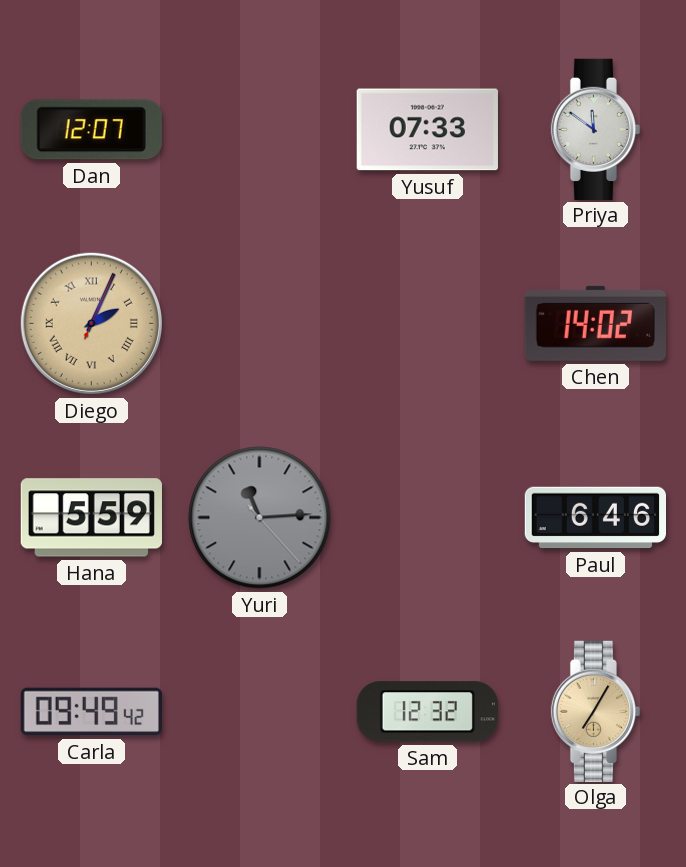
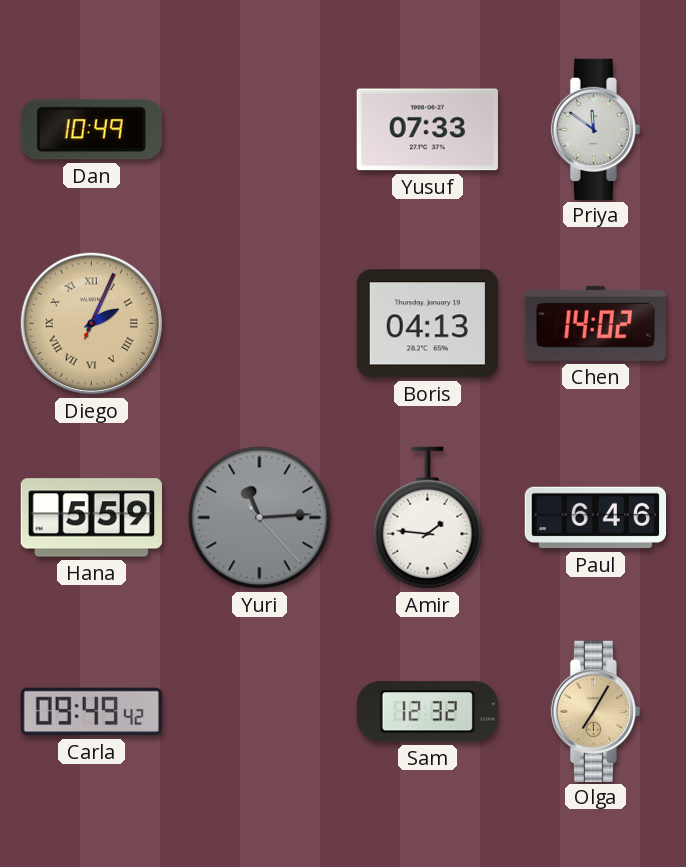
Dan: 12:07 -> 10:49 (91, 130)
Boris: none -> 04:13 (427, 324)
Amir: none -> 1:46 (428, 518)
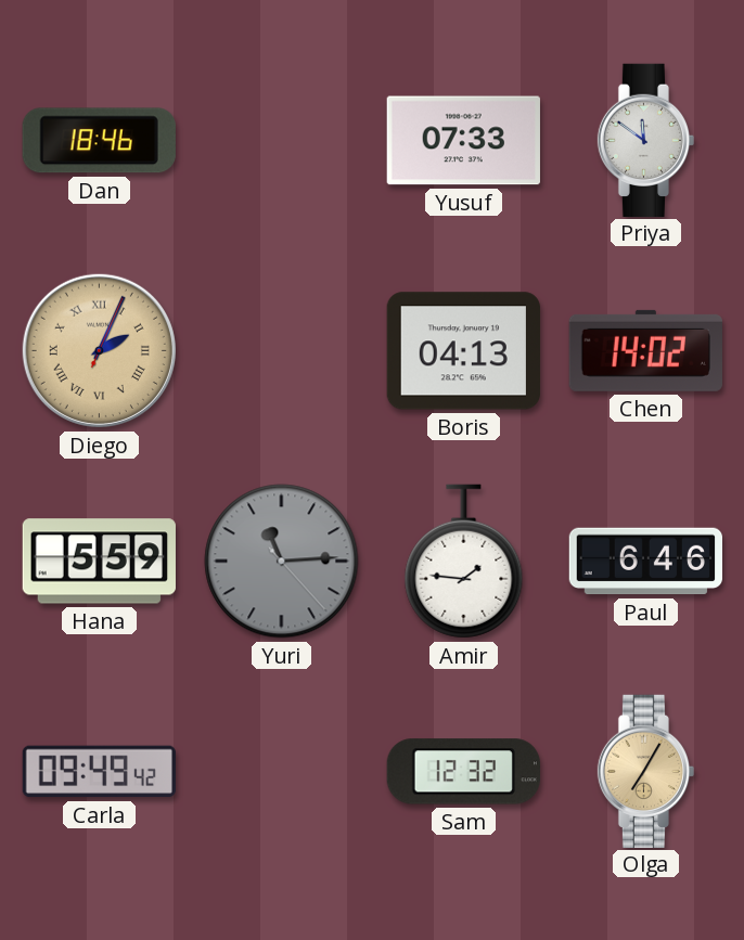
Dan: 10:49 -> 18:46 (99, 141)
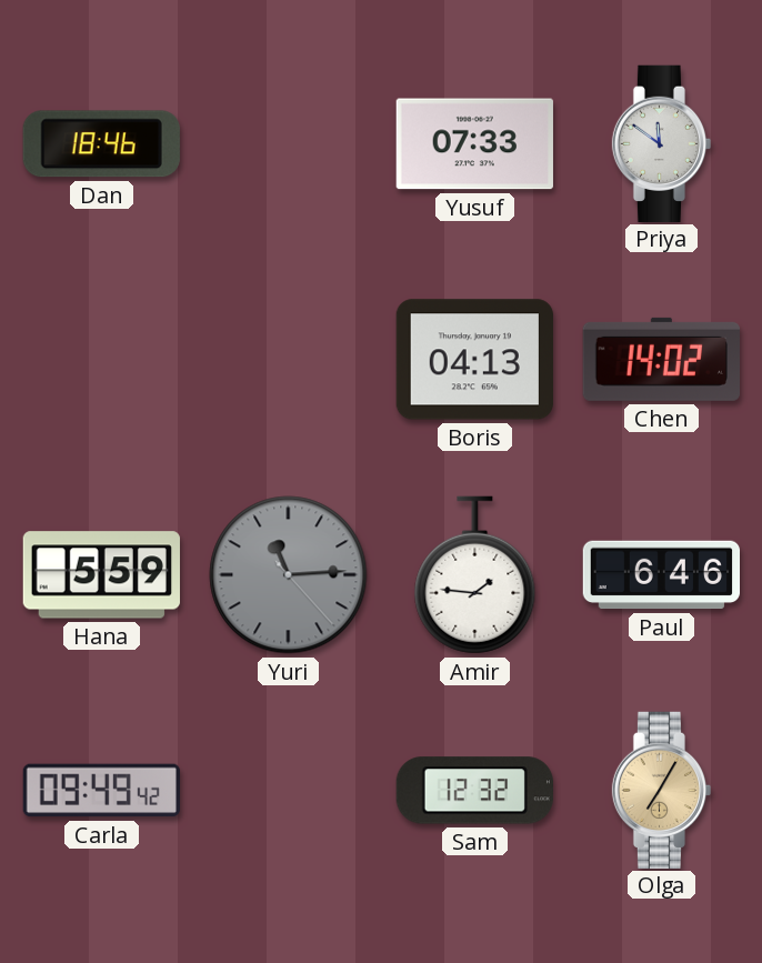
Diego: 2:04 -> none (99, 350)
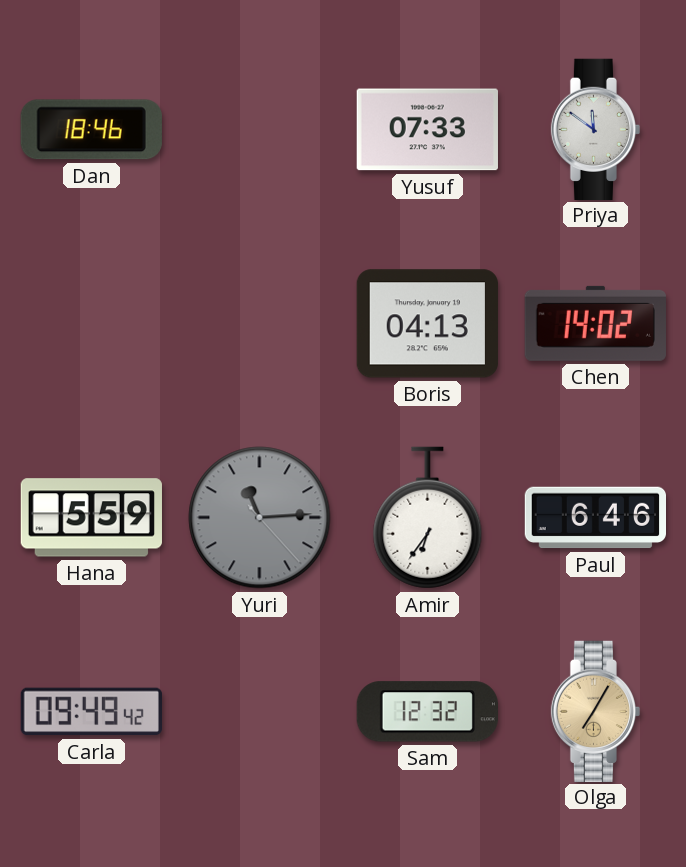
Amir: 1:46 -> 6:36 (428, 518)
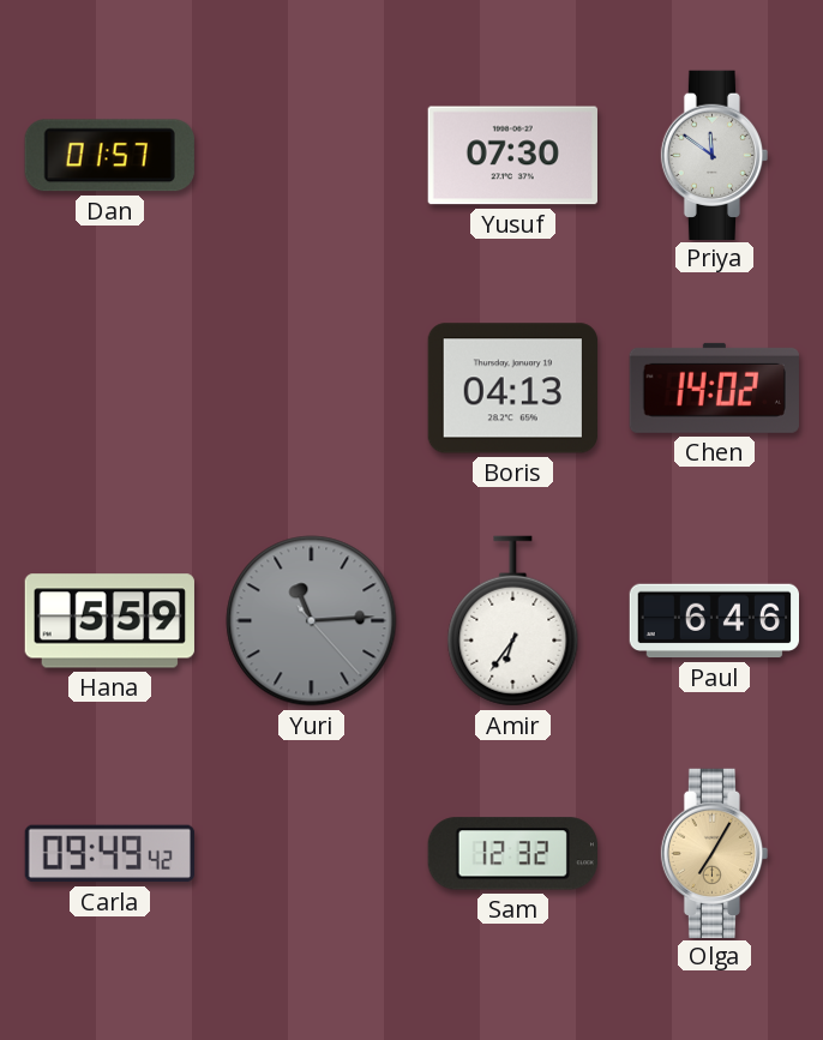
Dan: 18:46 -> 01:57 (109, 156)
Yusuf: 07:33 -> 07:30 (512, 156)
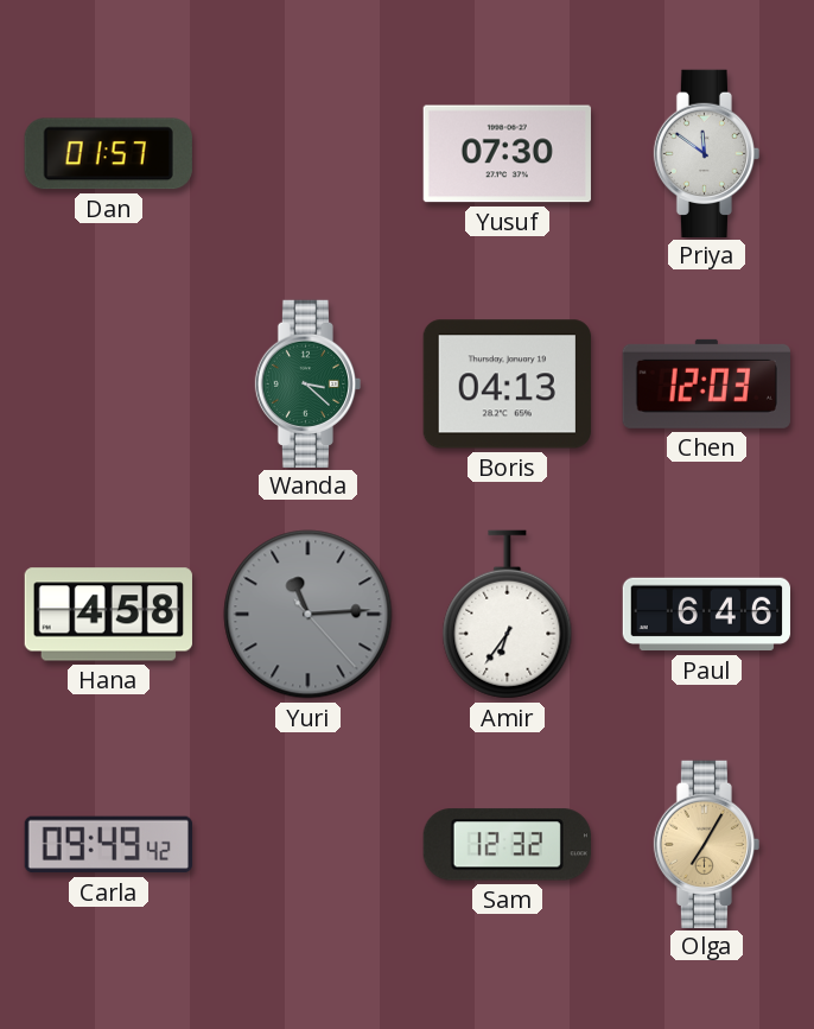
Wanda: none -> 3:22 (309, 383)
Chen: 14:02 -> 12:03 (706, 383)
Hana: 5:59 -> 4:58 (108, 615)
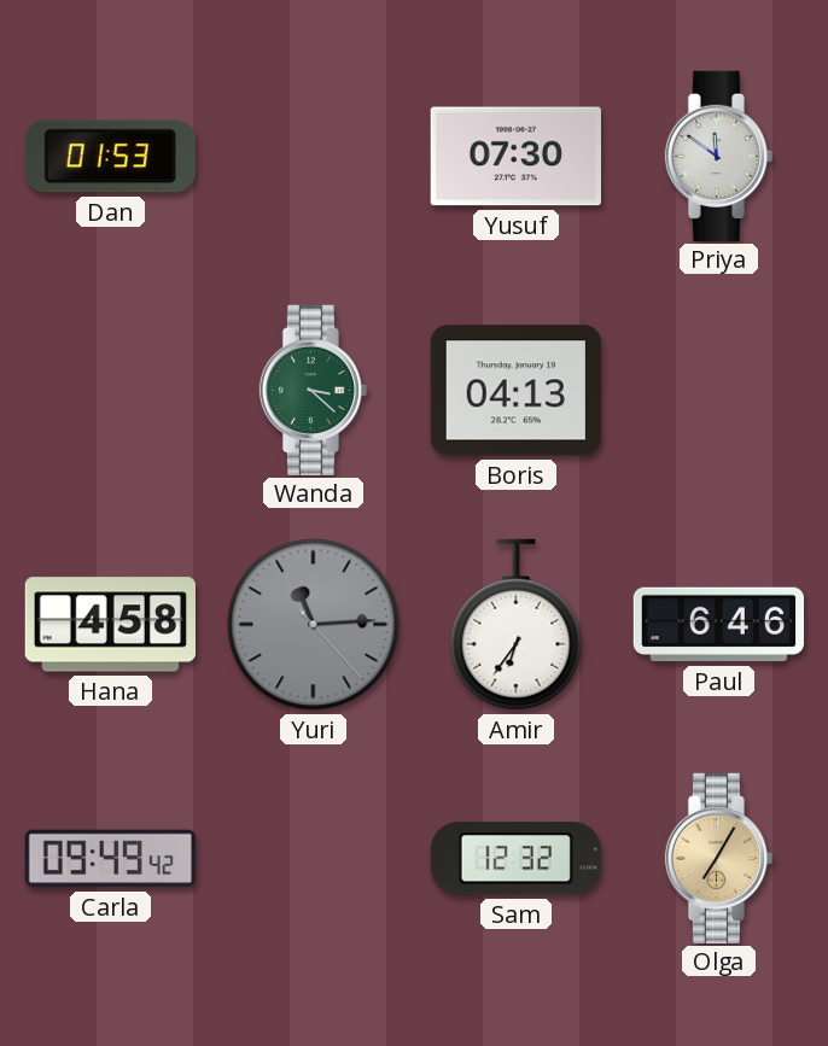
Dan: 01:57 -> 01:53 (110, 157)
Chen: 12:03 -> none (706, 383)
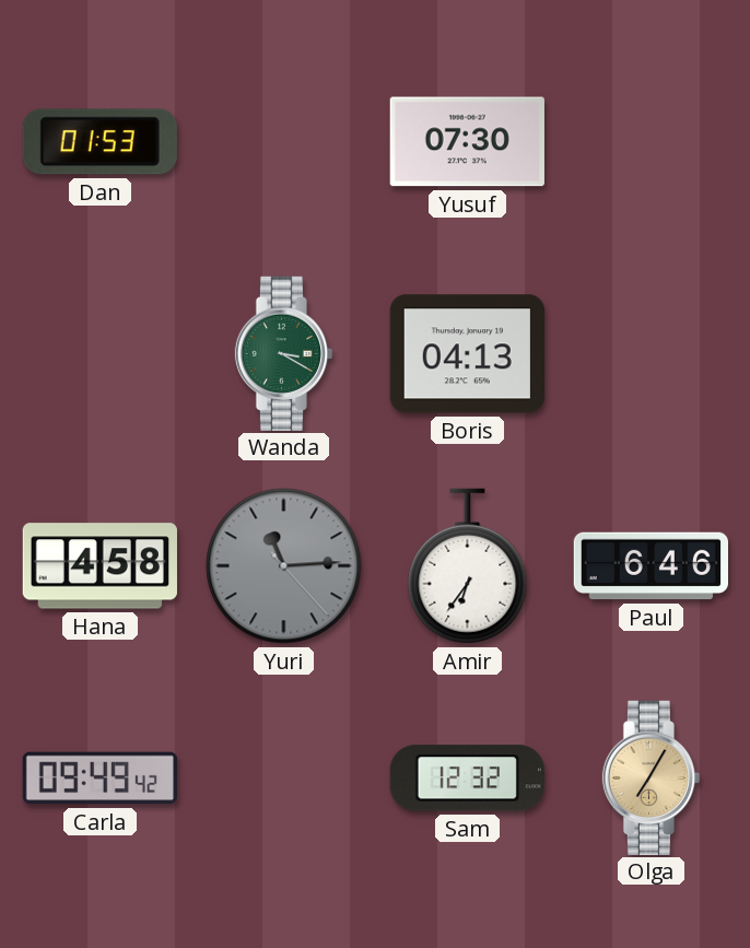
Priya: 11:51 -> none (719, 156)
Wanda: 3:22 -> 3:20 (284, 353)
